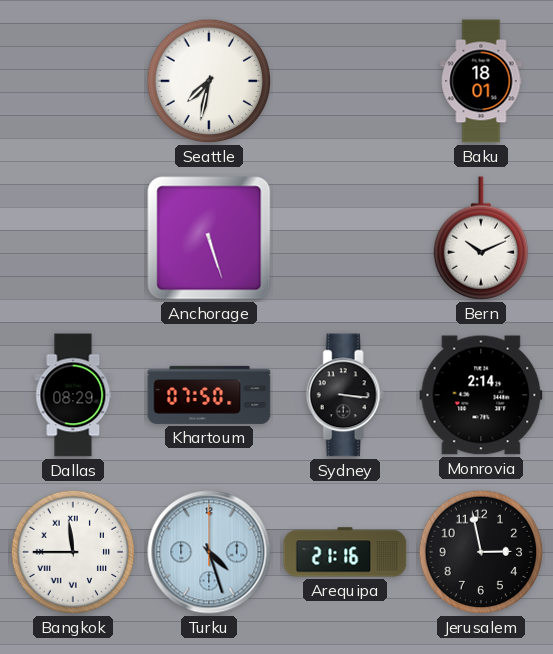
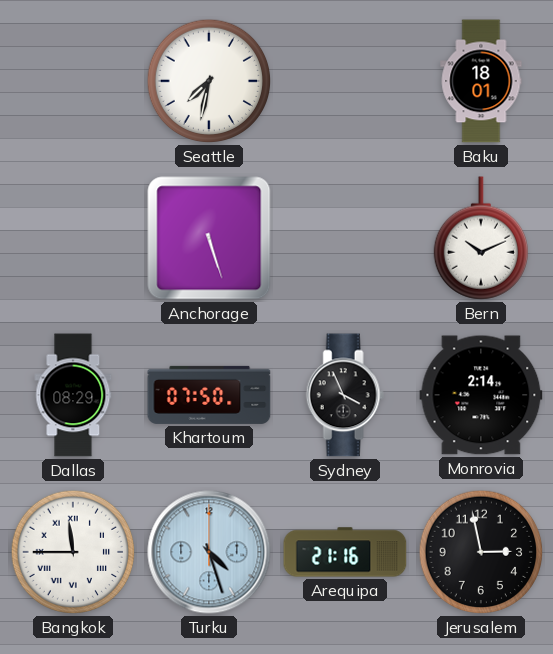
Sydney: 3:16 -> 3:56 (345, 395)
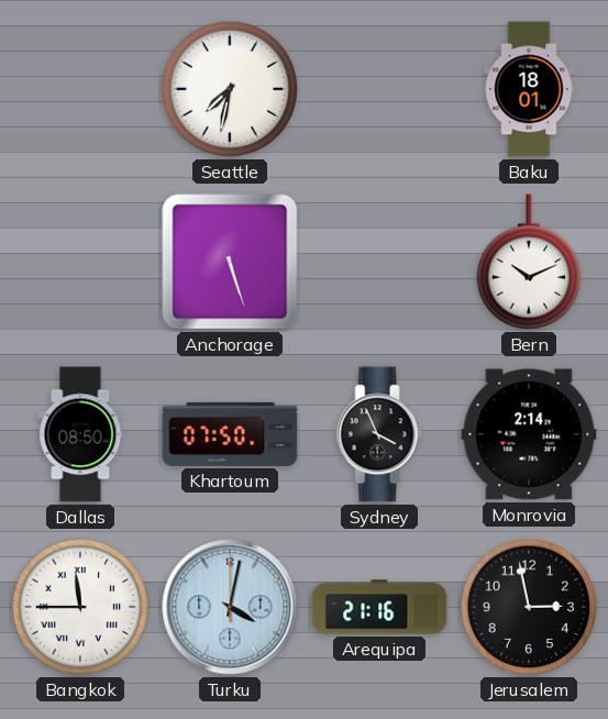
Dallas: 08:29 -> 08:50 (80, 434)
Turku: 4:27 -> 4:02 (230, 607)
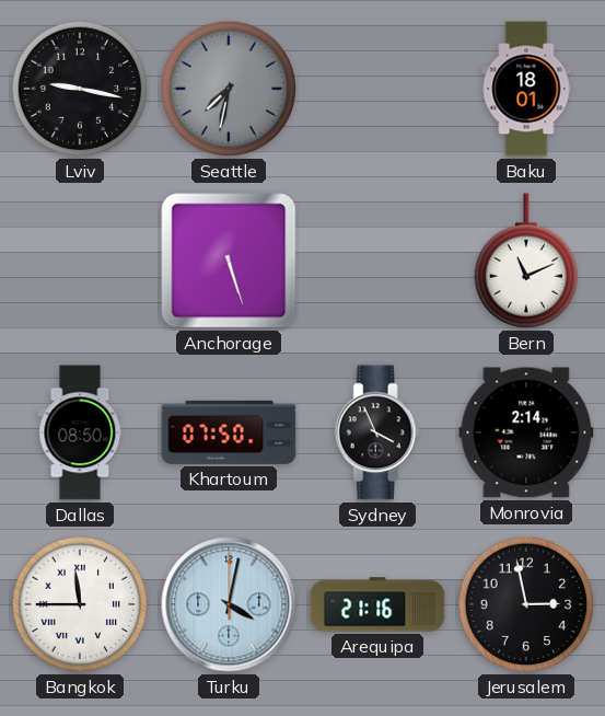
Lviv: none -> 9:17 (80, 89)
Seattle dial: white -> grey (229, 89)
Bern: 10:11 -> 11:11 (525, 261)
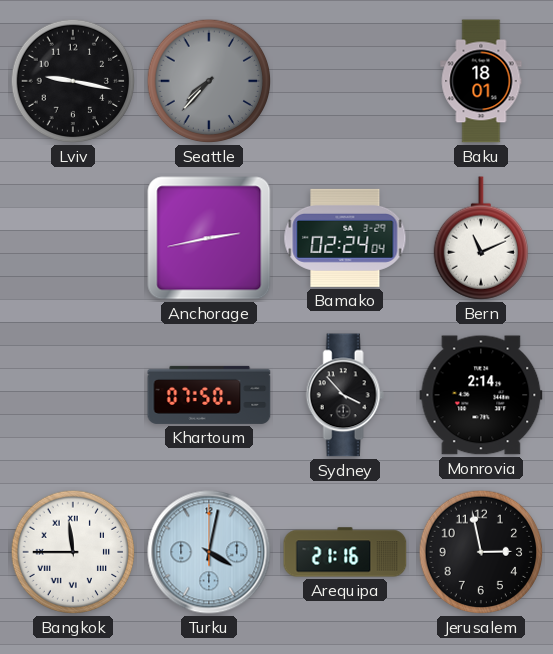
Seattle: 7:32 -> 7:37 (209, 81)
Anchorage: 5:27 -> 2:43 (209, 238)
Bamako: none -> 02:24 (345, 238)
Dallas: 08:50 -> none (80, 432)
Sydney: 3:56 -> 3:53 (345, 395)
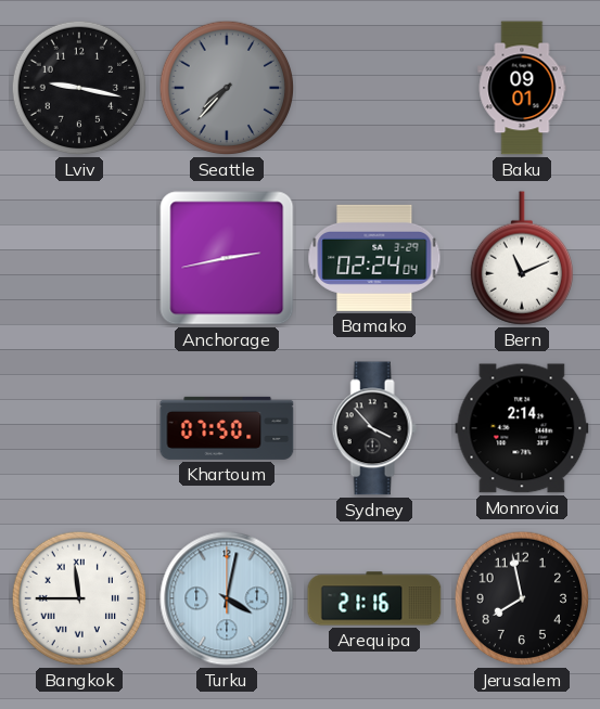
Baku: 18:01 -> 09:01 (522, 88)
Jerusalem: 2:58 -> 7:58 (522, 598)
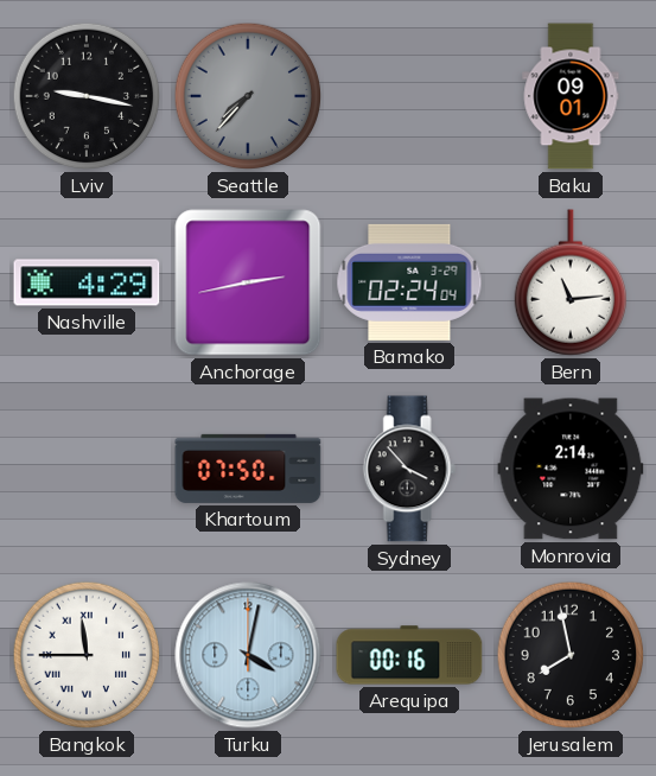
Nashville: none -> 4:29 (87, 282)
Bern: 11:11 -> 11:14 (569, 282)
Arequipa: 21:16 -> 00:16 (409, 655)
